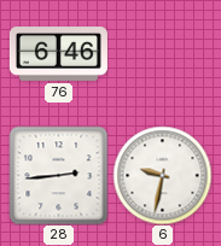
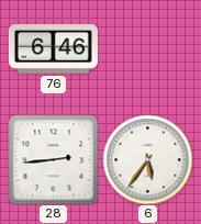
6: 9:32 -> 5:36 (147, 159)
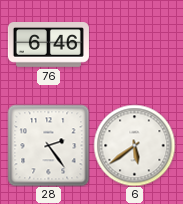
28: 2:44 -> 2:24 (48, 145)
6: 5:36 -> 5:39 (134, 145)
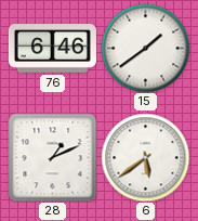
15: none -> 1:39 (145, 48)
28: 2:24 -> 1:11 (52, 157)
